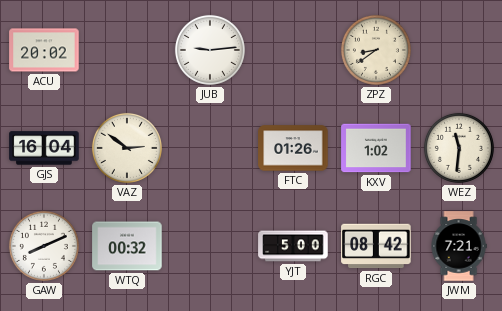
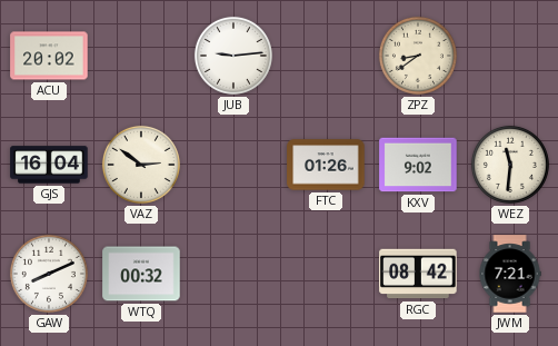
KXV: 1:02 -> 9:02 (418, 165)
YJT: 5:00 -> none (293, 246)
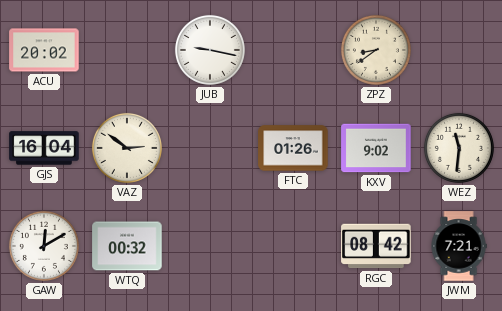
JUB: 9:14 -> 9:17 (210, 50)
GAW: 8:11 -> 12:10 (44, 246)
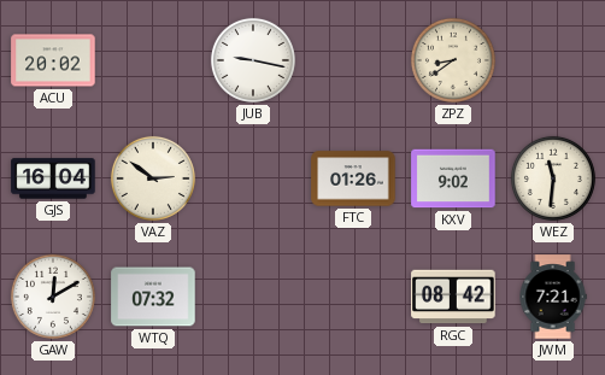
WTQ: 00:32 -> 07:32 (153, 297)
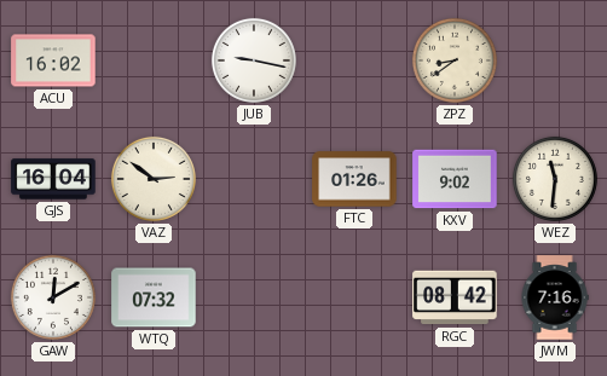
ACU: 20:02 -> 16:02 (53, 60)
JWM: 7:21 -> 7:16 (555, 297)
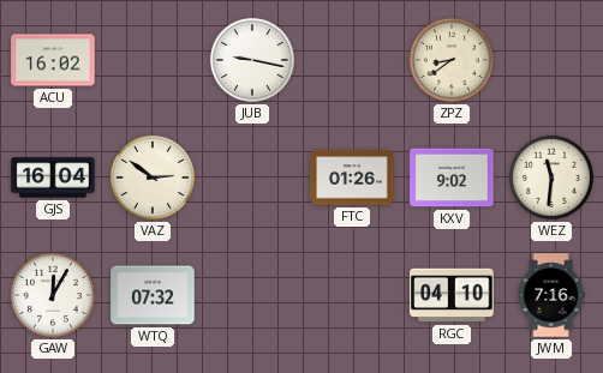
GAW: 12:10 -> 12:05 (53, 295)
RGC: 08:42 -> 04:10 (452, 295)
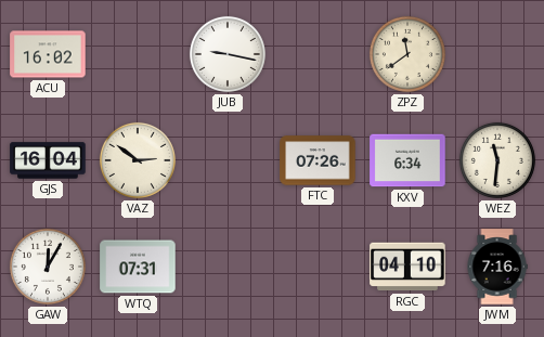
ZPZ: 8:39 -> 11:39 (407, 54)
FTC: 01:26 -> 07:26 (318, 160)
KXV: 9:02 -> 6:34 (407, 160)
WTQ: 07:32 -> 07:31 (138, 267)
